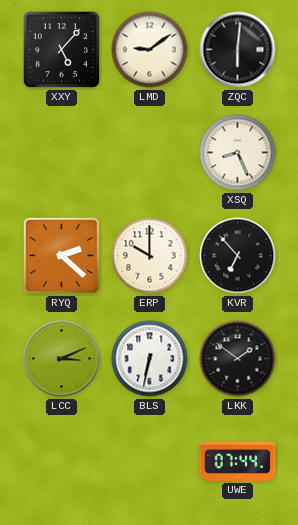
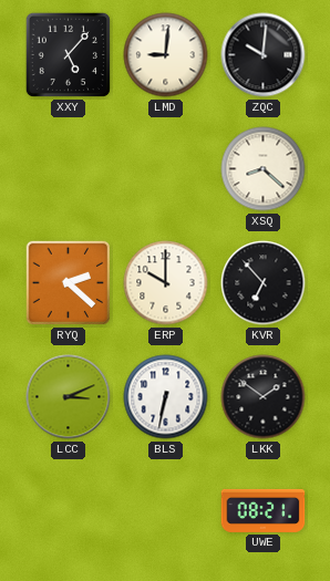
LMD: 9:09 -> 9:01 (166, 55)
ZQC: 6:01 -> 10:01 (264, 55)
XSQ: 8:26 -> 8:22 (264, 169)
UWE: 07:44 -> 08:21 (264, 510)
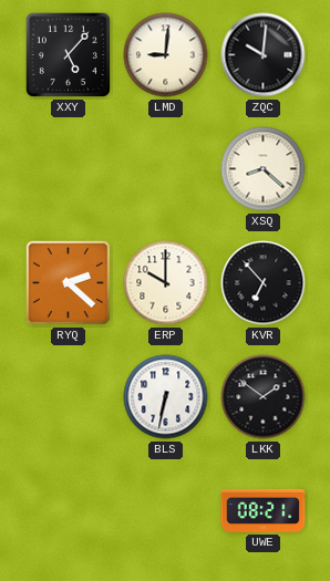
LCC: 3:11 -> none (69, 397)
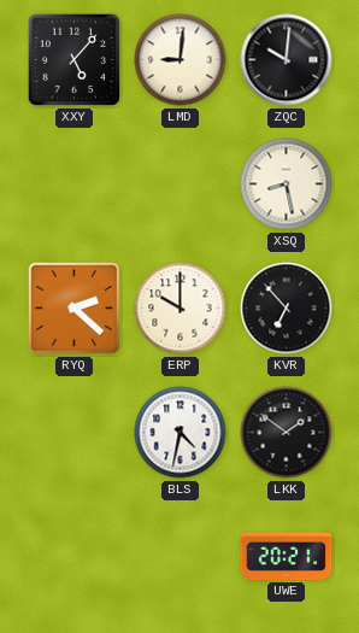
XSQ: 8:22 -> 8:28 (287, 184)
BLS: 6:32 -> 4:32 (181, 433)
UWE: 08:21 -> 20:21 (287, 556)
